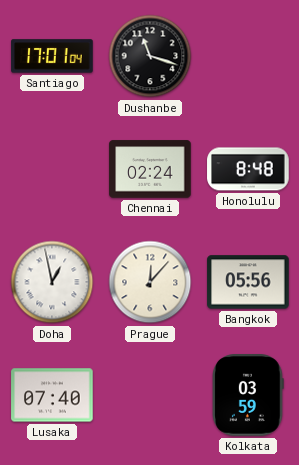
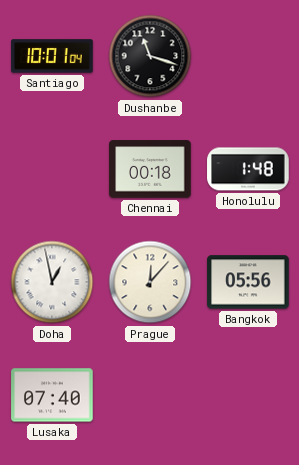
Santiago: 17:01 -> 10:01 (52, 56)
Chennai: 02:24 -> 00:18 (150, 169)
Honolulu: 8:48 -> 1:48 (248, 169)
Kolkata: 03:59 -> none (248, 395)
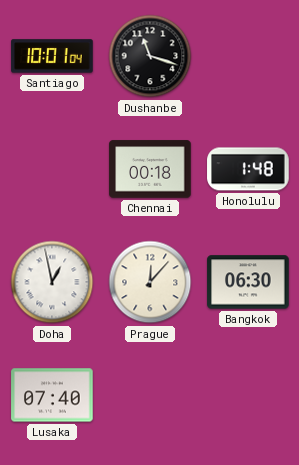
Bangkok: 05:56 -> 06:30 (248, 282)
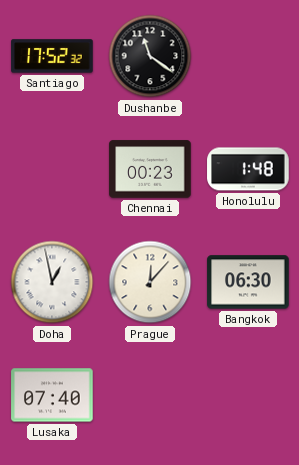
Santiago: 10:01 -> 17:52 (52, 56)
Dushanbe: 11:18 -> 11:21 (150, 56)
Chennai: 00:18 -> 00:23 (150, 169)
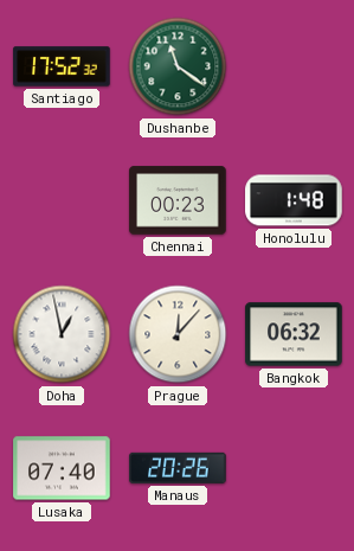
Dushanbe dial: black -> green (178, 66)
Bangkok: 06:30 -> 06:32 (294, 334)
Manaus: none -> 20:26 (178, 468)
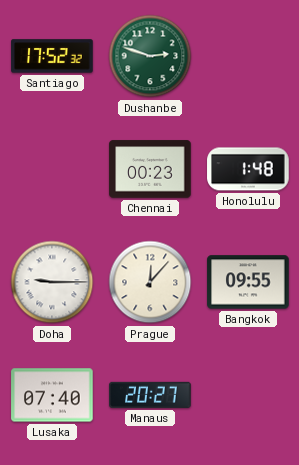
Dushanbe: 11:21 -> 2:48 (150, 56)
Doha: 12:58 -> 9:15 (52, 282)
Bangkok: 06:32 -> 09:55 (248, 282)
Manaus: 20:26 -> 20:27 (150, 395)
